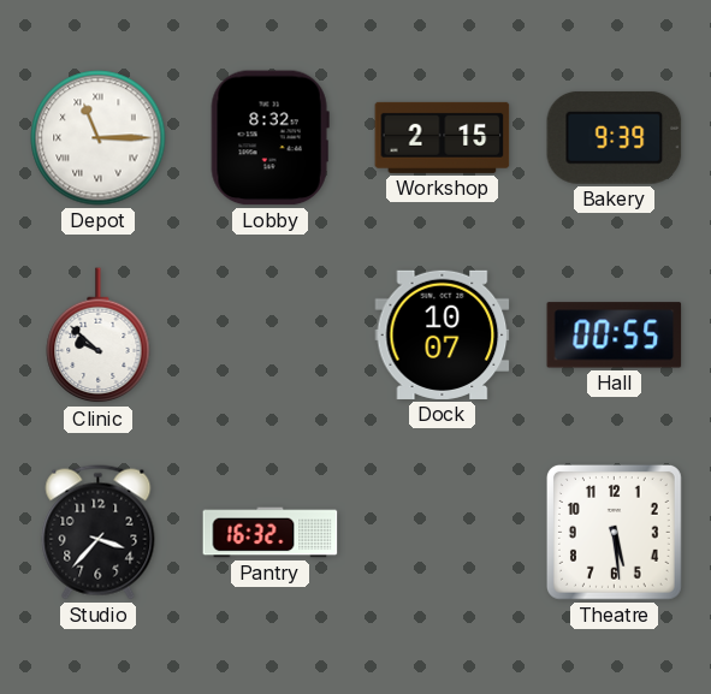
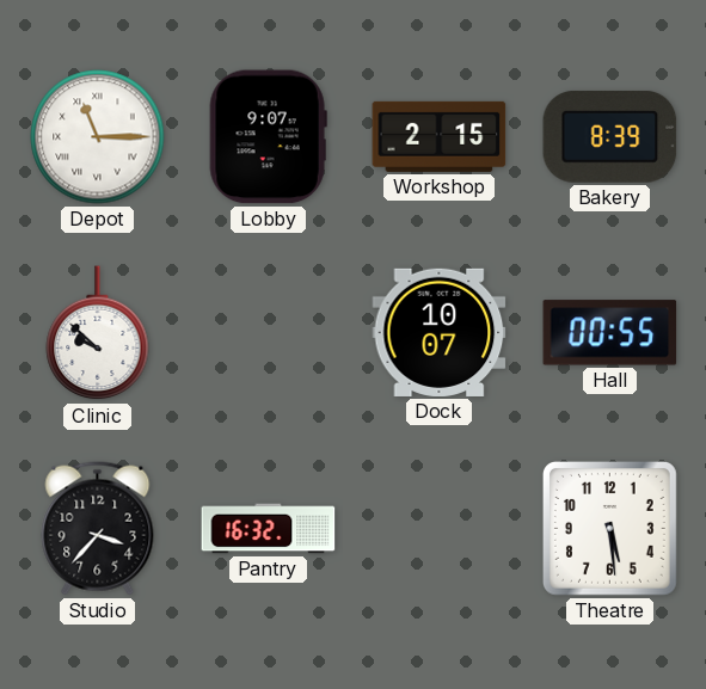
Lobby: 8:32 -> 9:07 (268, 137)
Bakery: 9:39 -> 8:39 (610, 136)
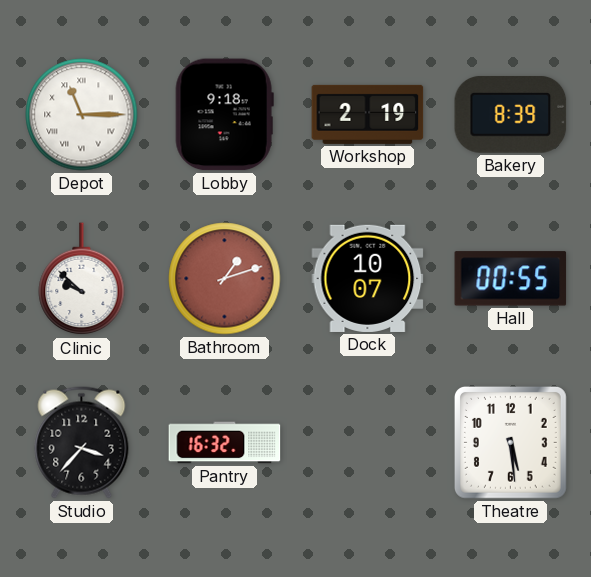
Lobby: 9:07 -> 9:18 (224, 115)
Workshop: 2:15 -> 2:19 (368, 114)
Bathroom: none -> 1:12 (225, 279)
